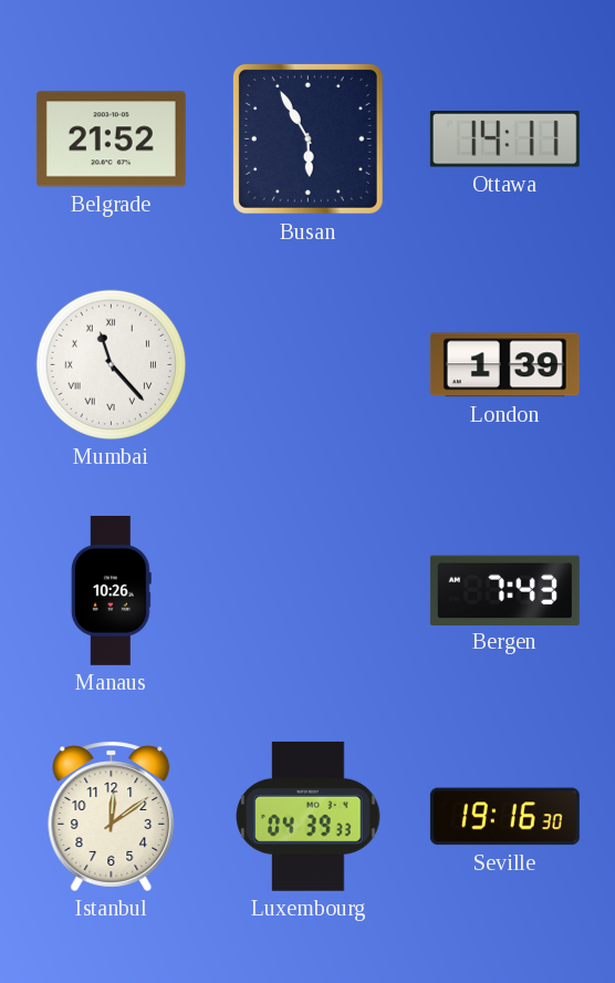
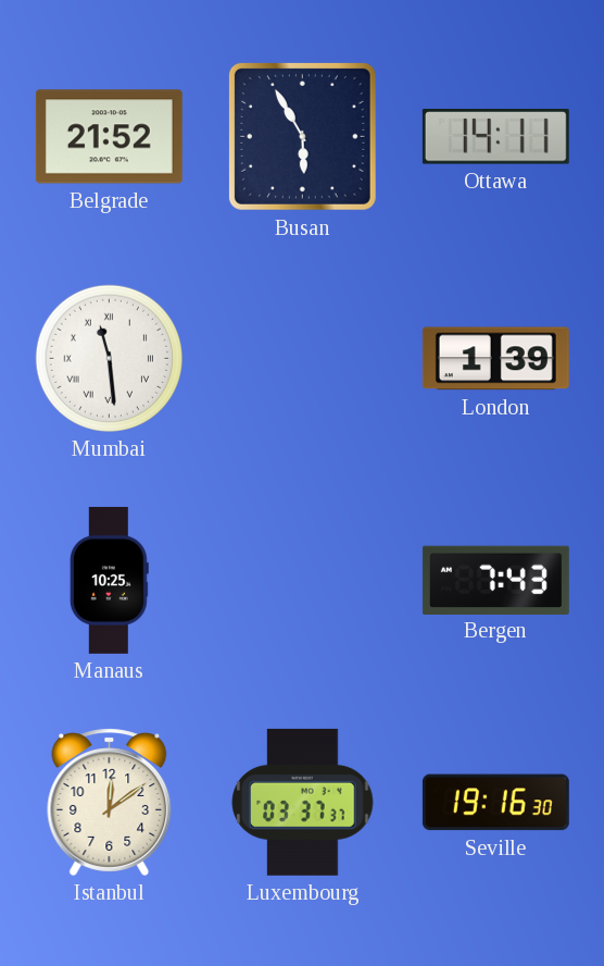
Mumbai: 11:23 -> 11:29 (109, 358)
Manaus: 10:26 -> 10:25 (109, 580)
Luxembourg: 04:39 -> 03:37 (303, 802)
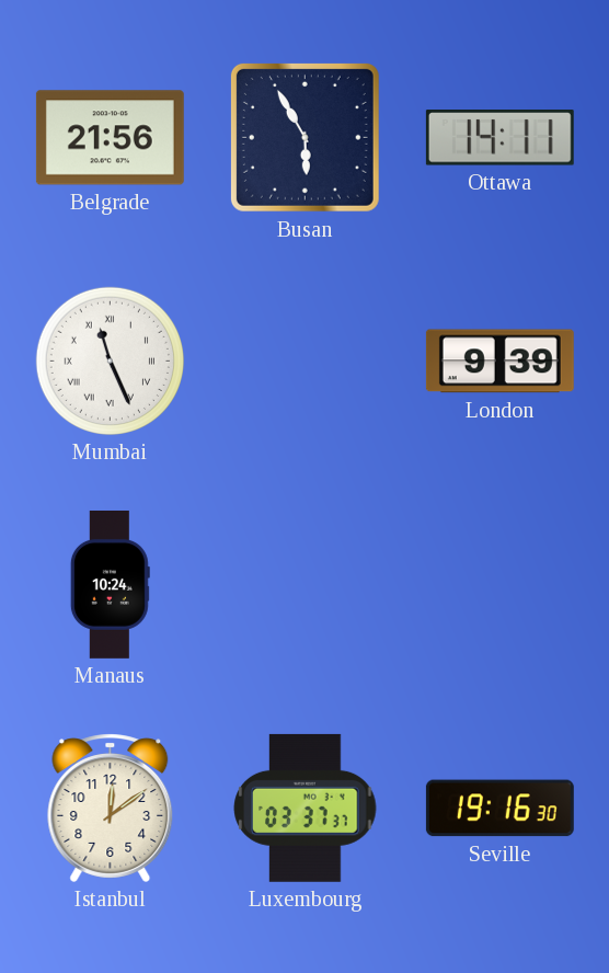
Belgrade: 21:52 -> 21:56 (110, 138)
Mumbai: 11:29 -> 11:26 (110, 360)
London: 1:39 -> 9:39 (499, 362)
Manaus: 10:25 -> 10:24 (110, 584)
Bergen: 7:43 -> none (495, 580)
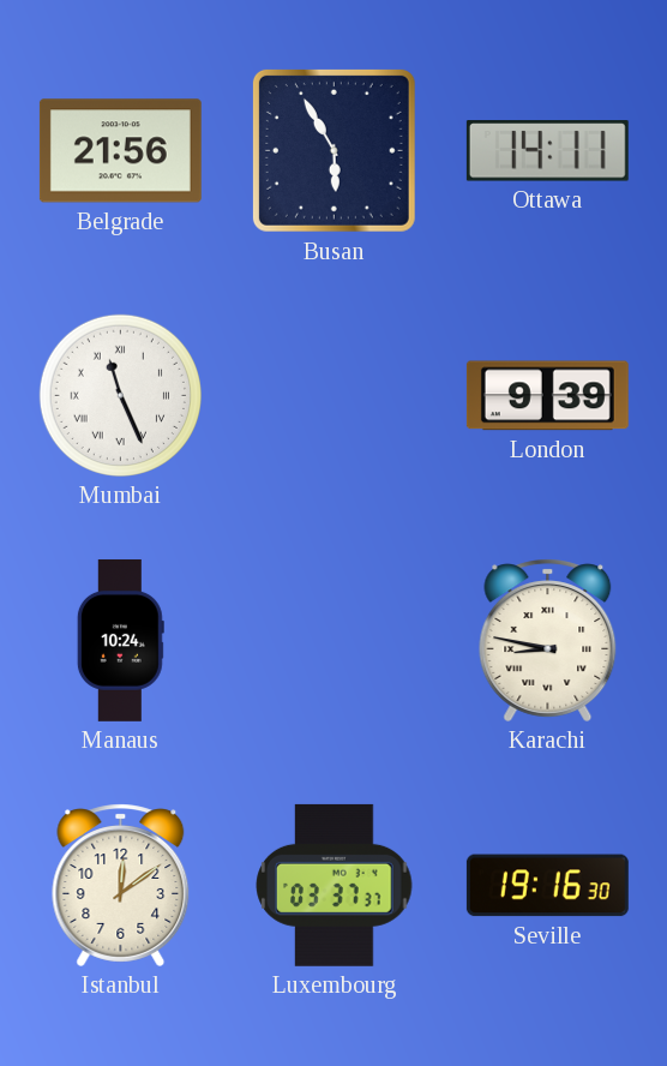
Karachi: none -> 8:47 (548, 640)
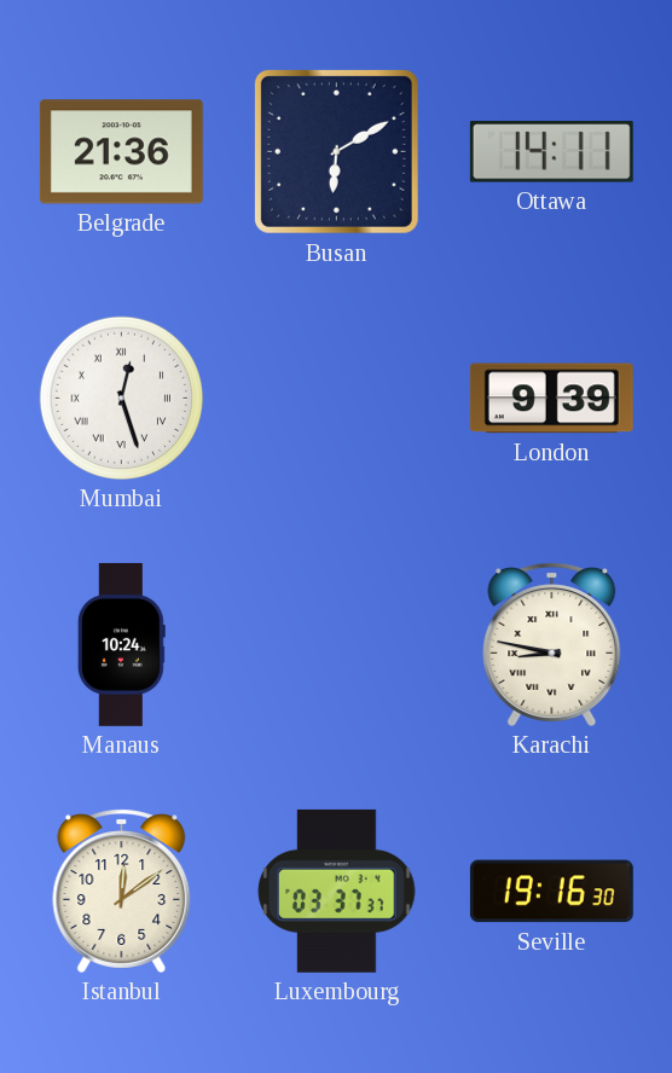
Belgrade: 21:56 -> 21:36 (121, 152)
Busan: 5:55 -> 6:10 (336, 151)
Mumbai: 11:26 -> 12:27 (121, 398)
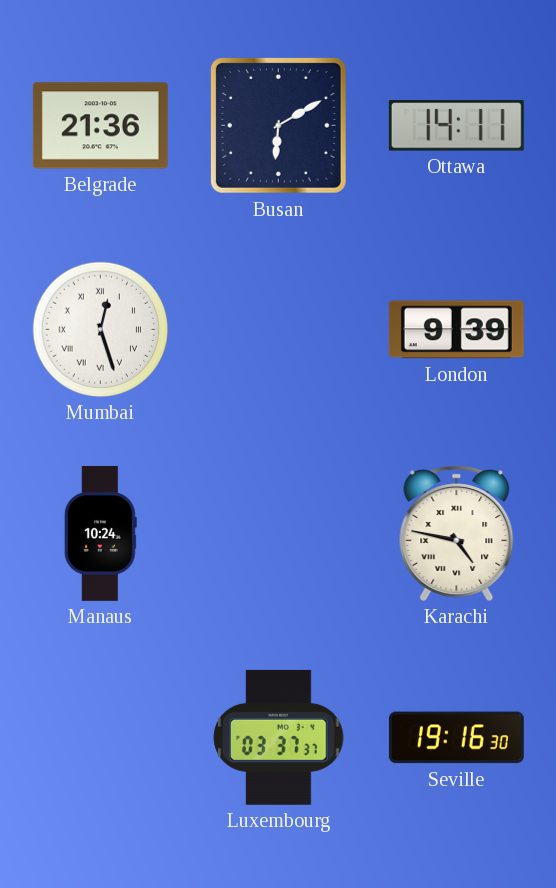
Karachi: 8:47 -> 4:47 (457, 533)
Istanbul: 12:09 -> none (122, 891)
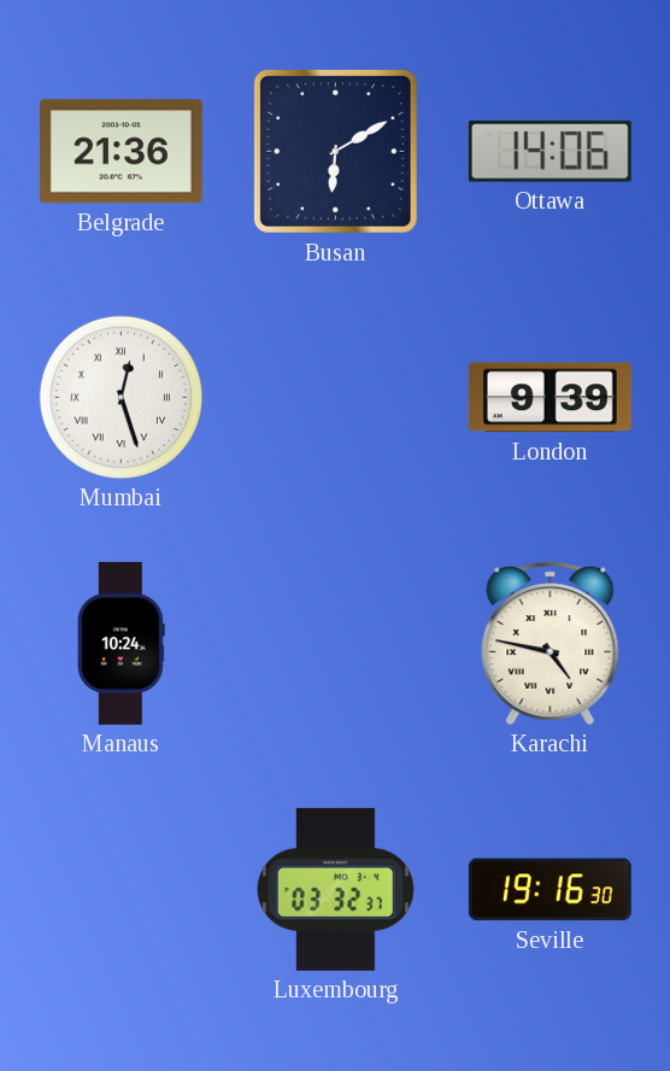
Ottawa: 14:11 -> 14:06 (549, 152)
Luxembourg: 03:37 -> 03:32 (336, 889)
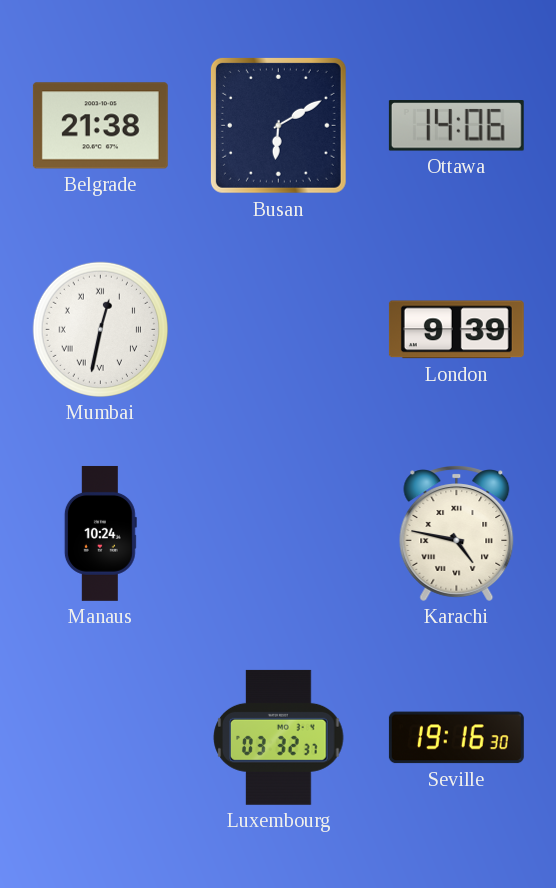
Belgrade: 21:36 -> 21:38 (100, 126)
Mumbai: 12:27 -> 12:32 (100, 329)
